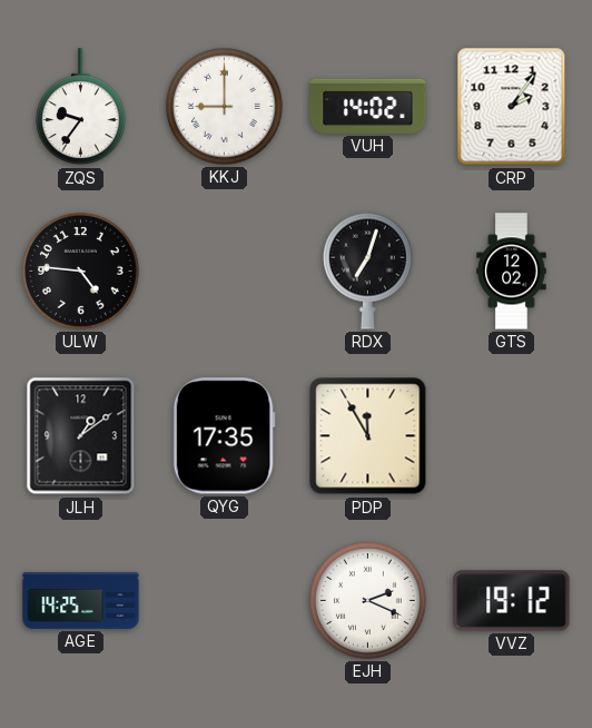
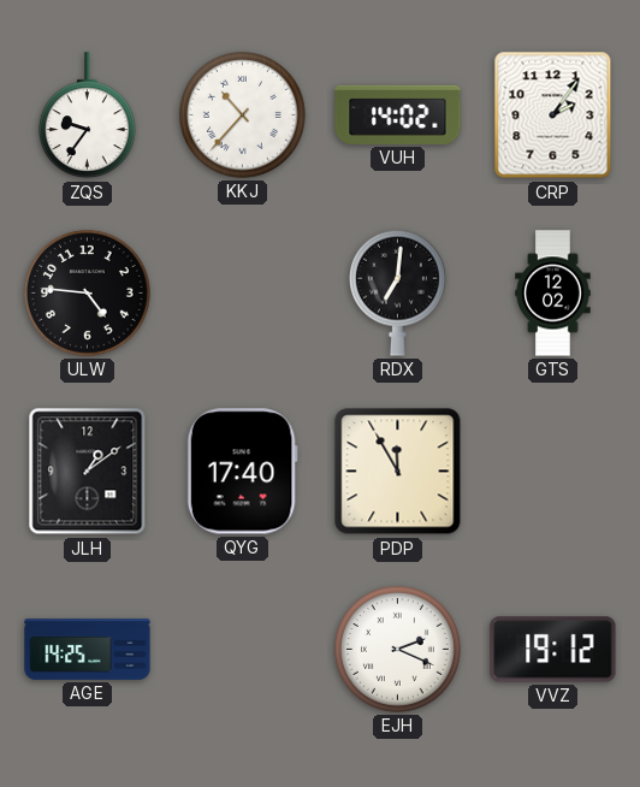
KKJ: 9:00 -> 10:37 (242, 114)
RDX: 7:03 -> 7:01 (397, 292)
QYG: 17:35 -> 17:40 (242, 472)
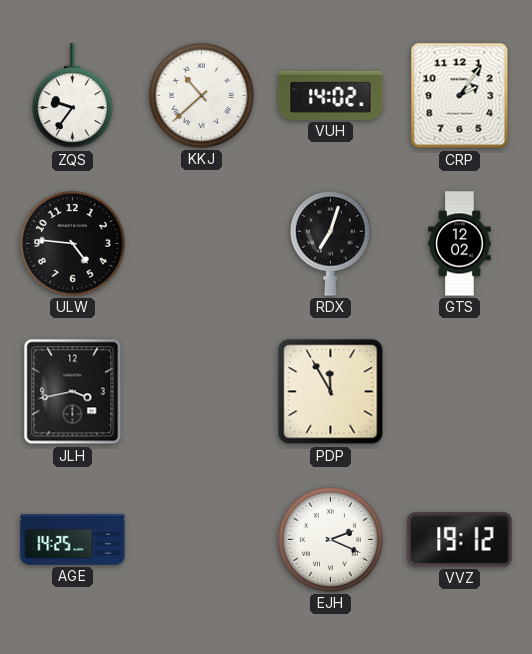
KKJ: 10:37 -> 10:38 (201, 95)
RDX: 7:01 -> 7:03 (330, 243)
JLH: 1:09 -> 3:43 (73, 392)
QYG: 17:40 -> none (242, 472)
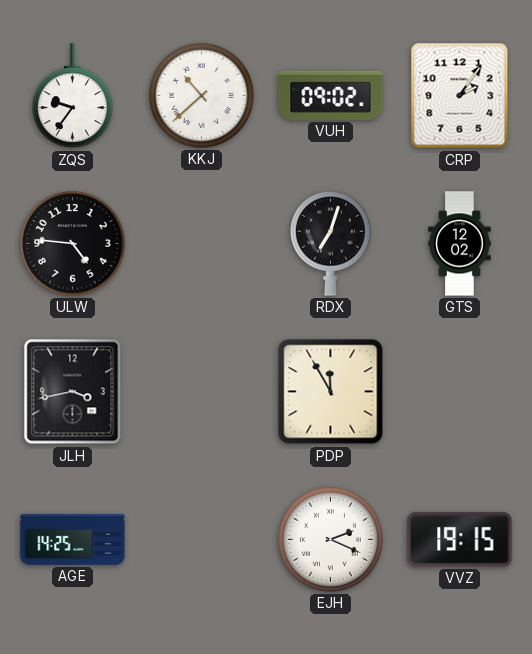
VUH: 14:02 -> 09:02 (331, 95)
VVZ: 19:12 -> 19:15 (460, 540)
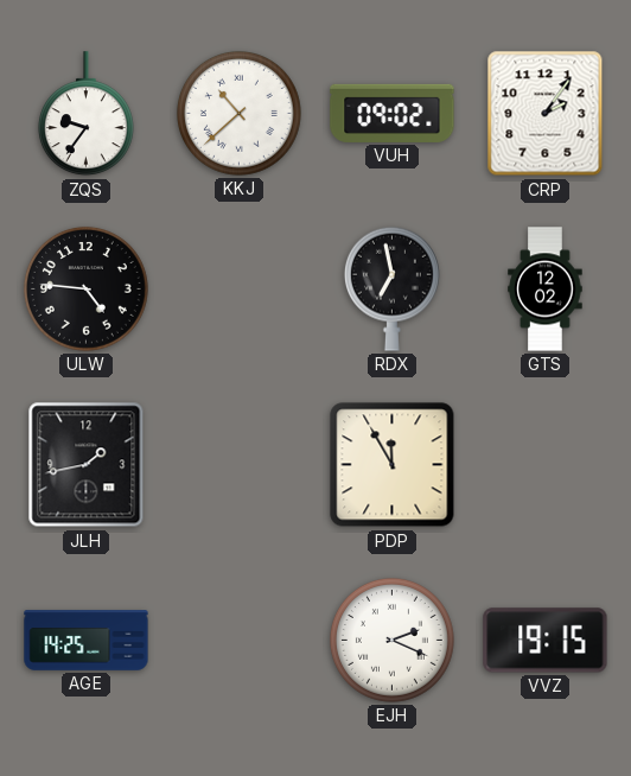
RDX: 7:03 -> 6:58 (391, 288)
JLH: 3:43 -> 1:43 (87, 465)
